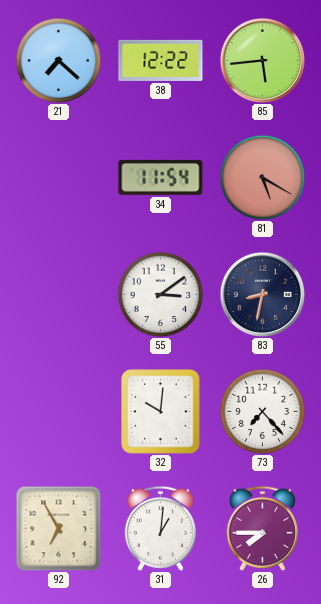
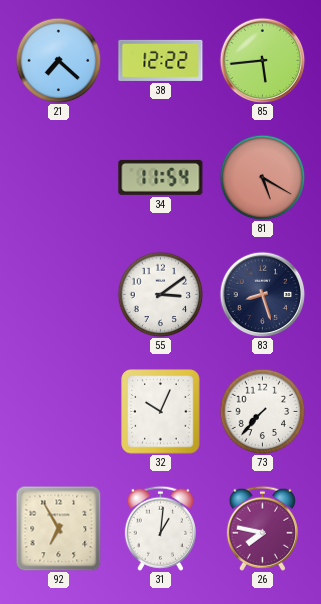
83: 8:32 -> 8:27 (262, 294)
32: 10:01 -> 10:04 (161, 412)
73: 7:23 -> 7:37 (262, 411)
26: 7:45 -> 7:47 (262, 528)
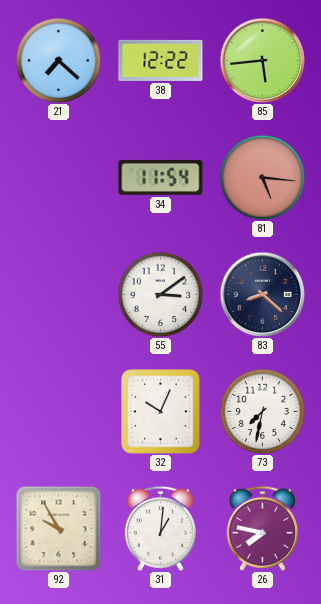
81: 5:20 -> 5:16 (262, 177)
83: 8:27 -> 8:22 (262, 294)
73: 7:37 -> 7:32 (262, 411)
92: 6:55 -> 9:55 (58, 528)
